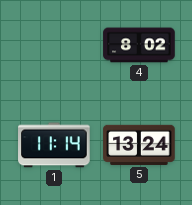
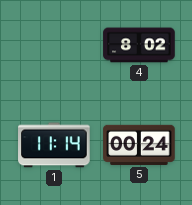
5: 13:24 -> 00:24 (139, 145)
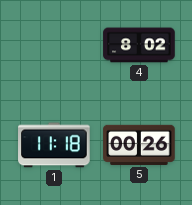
1: 11:14 -> 11:18 (54, 145)
5: 00:24 -> 00:26 (139, 145)
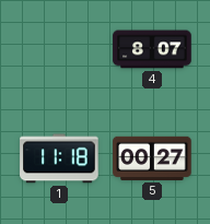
4: 8:02 -> 8:07 (152, 49)
5: 00:26 -> 00:27 (152, 158)
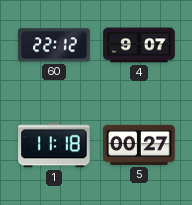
60: none -> 22:12 (54, 45)
4: 8:07 -> 9:07 (139, 45)
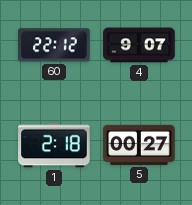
1: 11:18 -> 2:18 (54, 145)
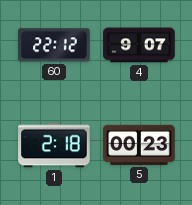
5: 00:27 -> 00:23 (139, 145)
